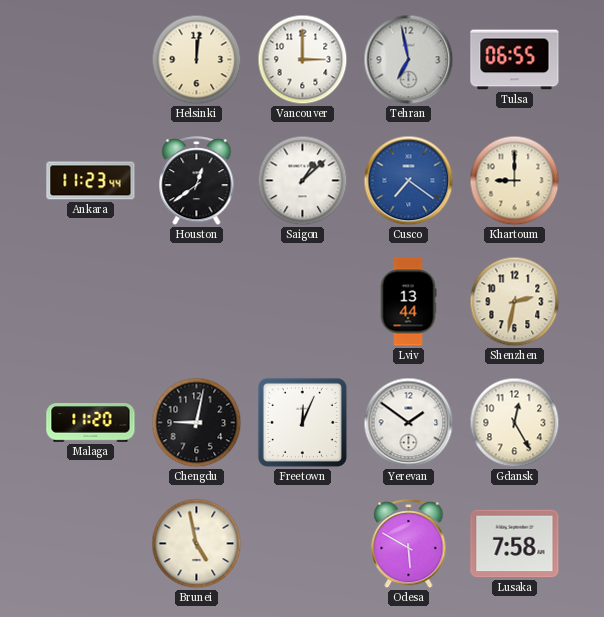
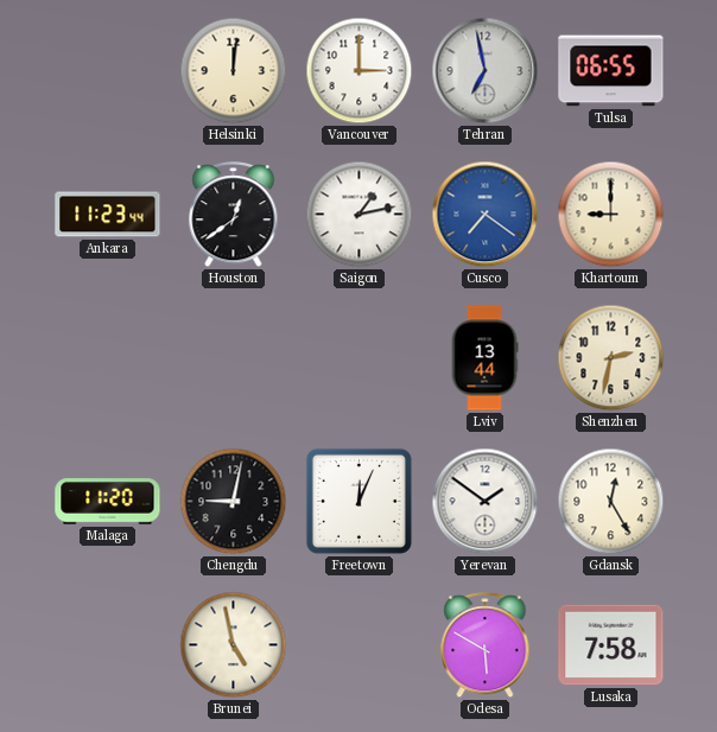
Saigon: 1:08 -> 1:13 (360, 215)
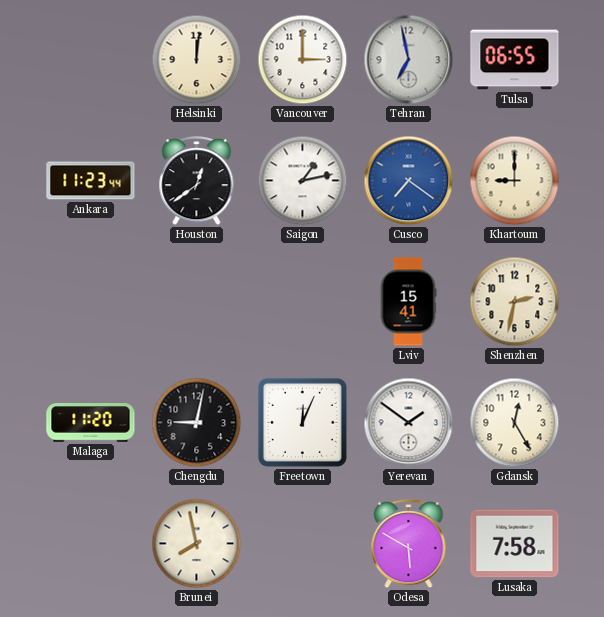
Lviv: 13:44 -> 15:41 (408, 302)
Brunei: 4:58 -> 7:58 (197, 544)
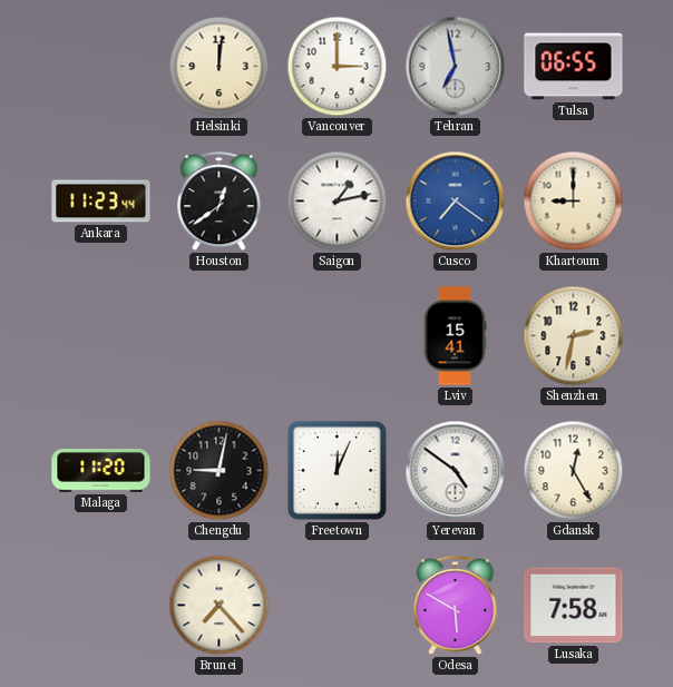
Yerevan: 1:51 -> 4:51 (456, 471)
Brunei: 7:58 -> 7:23 (220, 606)
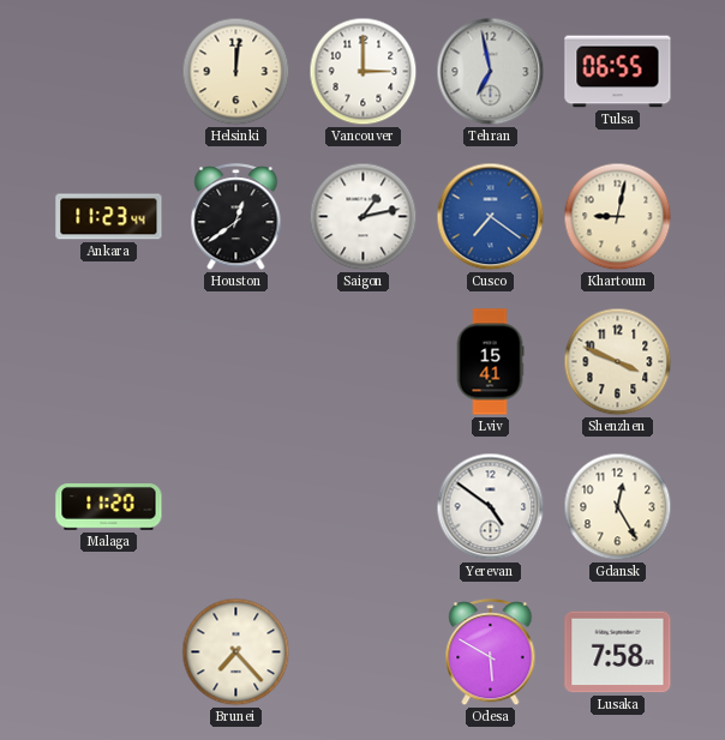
Khartoum: 9:00 -> 9:02 (618, 217)
Shenzhen: 2:32 -> 3:49 (618, 362)
Chengdu: 9:02 -> none (220, 471)
Freetown: 12:04 -> none (336, 470)
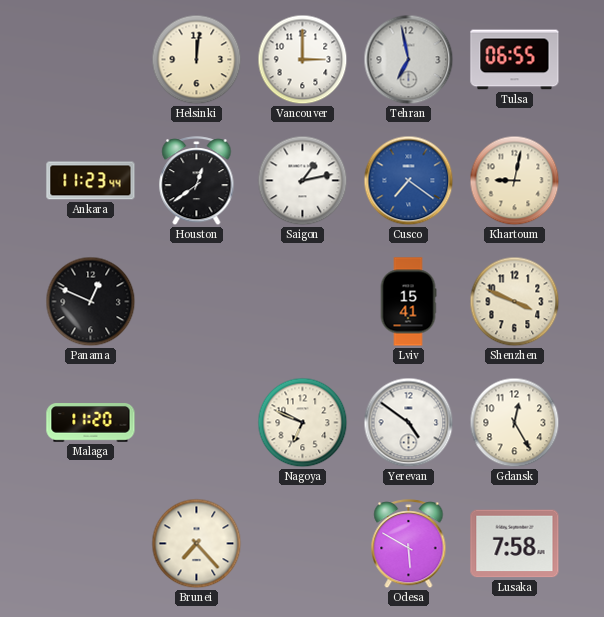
Panama: none -> 12:49 (91, 302)
Nagoya: none -> 6:49 (303, 423)
